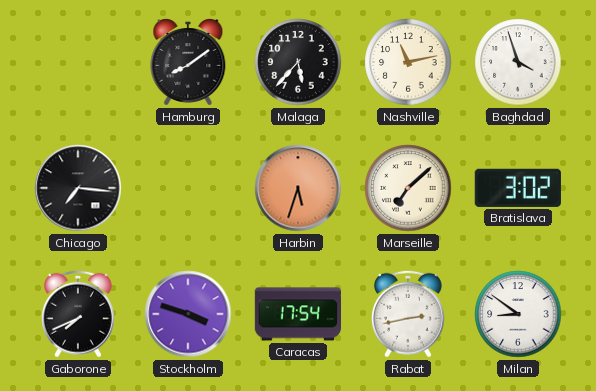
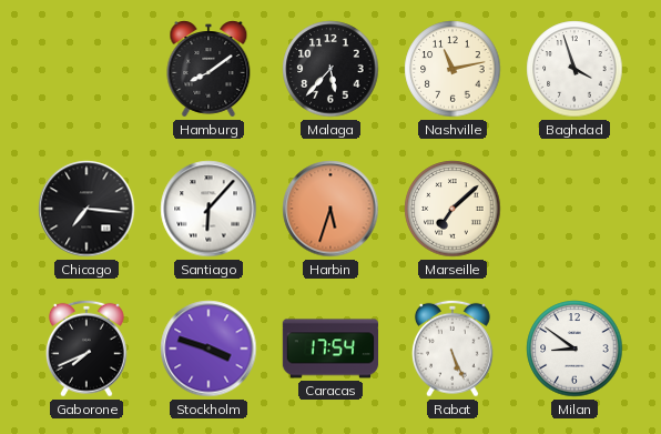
Santiago: none -> 6:07 (209, 209)
Bratislava: 3:02 -> none (518, 188)
Rabat: 2:43 -> 5:26 (452, 349)
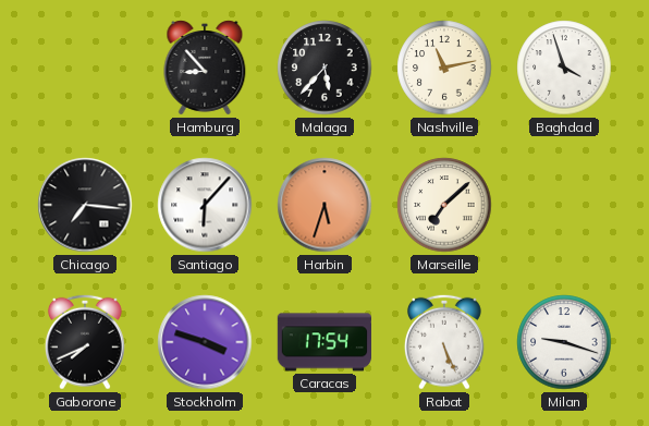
Hamburg: 8:09 -> 8:53 (205, 68)
Milan: 8:51 -> 9:18 (564, 342)
